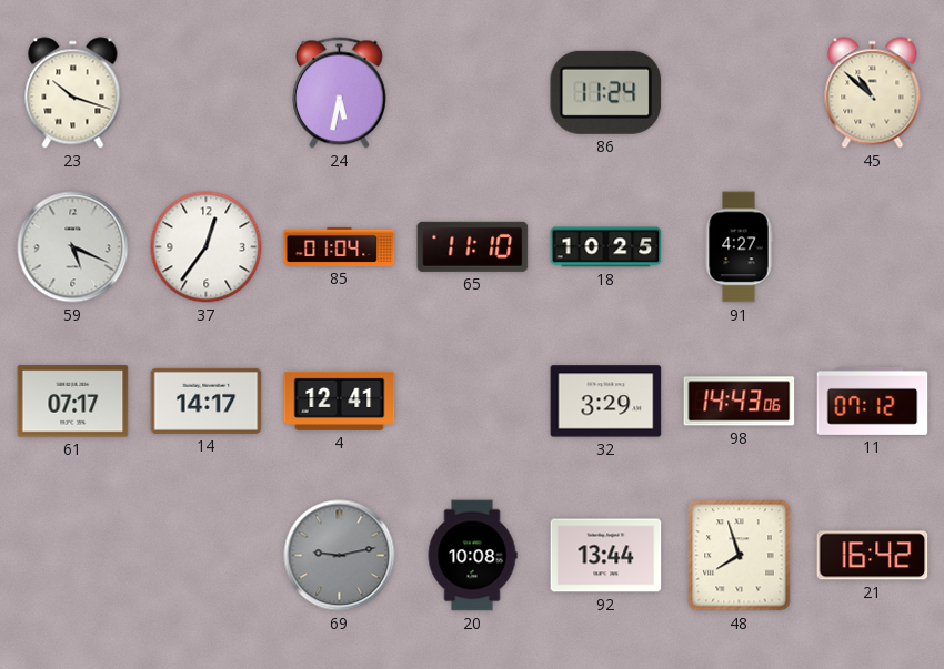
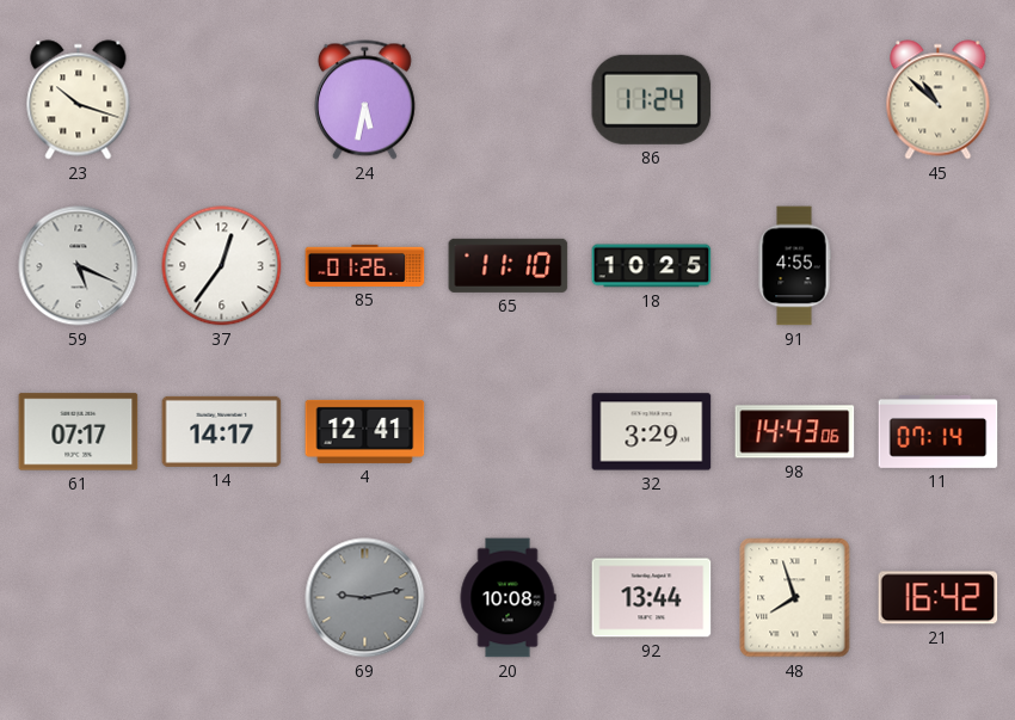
85: 01:04 -> 01:26 (365, 265)
91: 4:27 -> 4:55 (794, 266)
11: 07:12 -> 07:14 (939, 431)
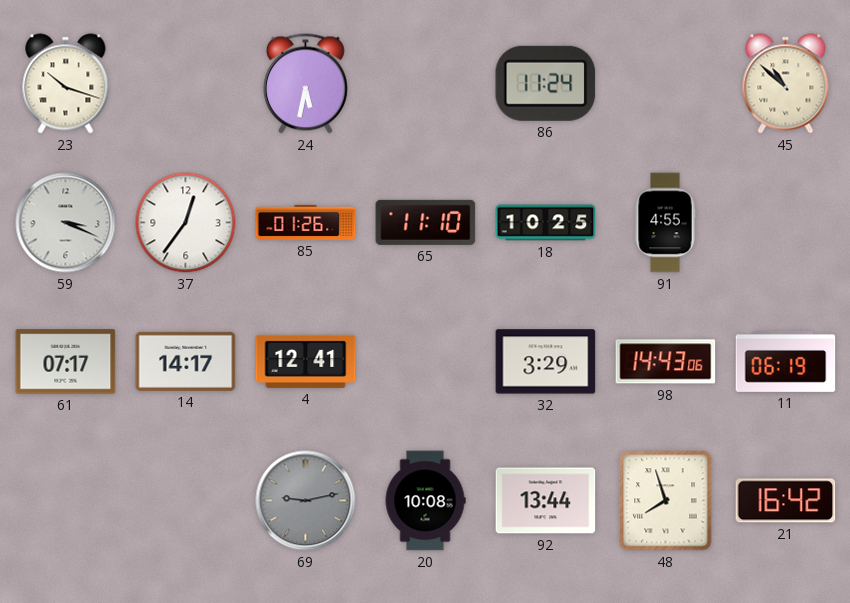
59: 5:19 -> 3:19 (66, 223)
11: 07:14 -> 06:19 (786, 361)
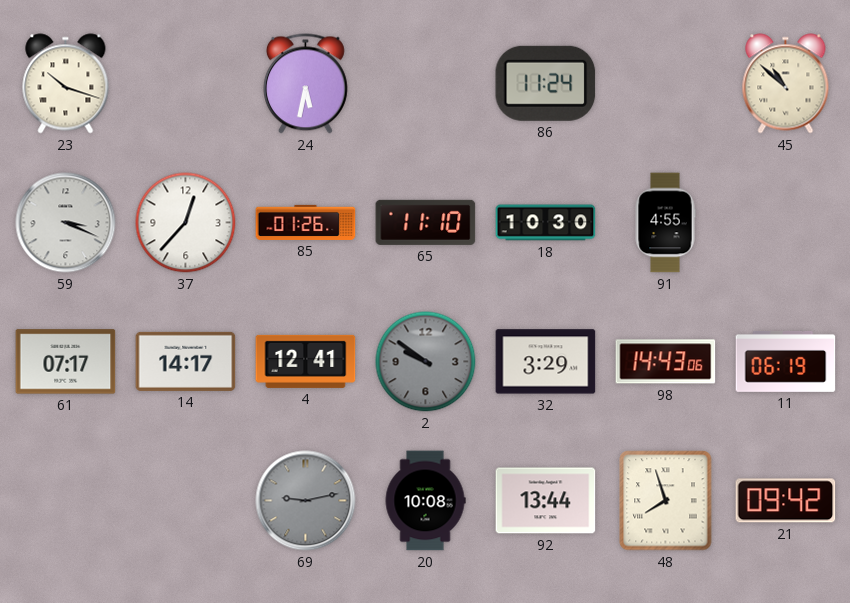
37: 12:36 -> 12:37 (186, 223)
18: 10:25 -> 10:30 (546, 223)
2: none -> 9:51 (426, 362)
21: 16:42 -> 09:42 (786, 501)
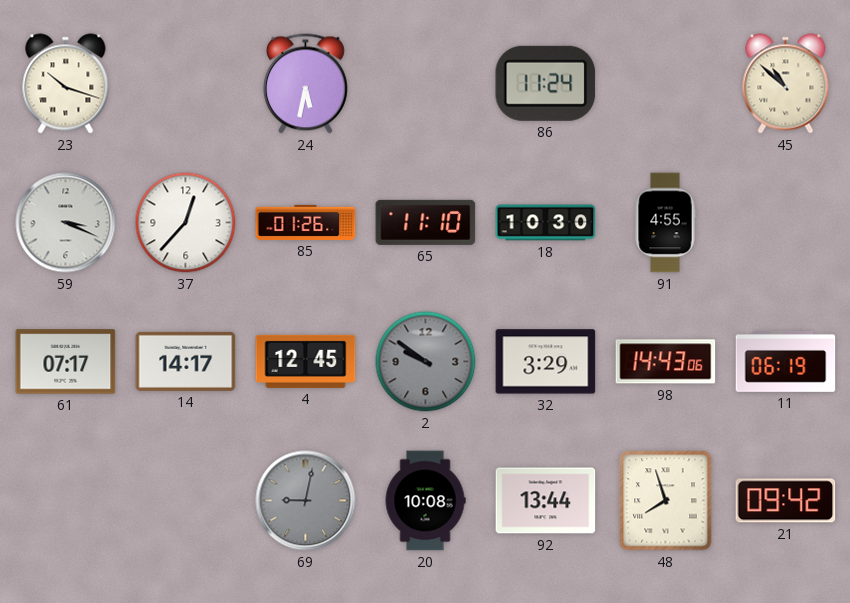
4: 12:41 -> 12:45 (306, 361)
69: 9:13 -> 9:02 (306, 501)
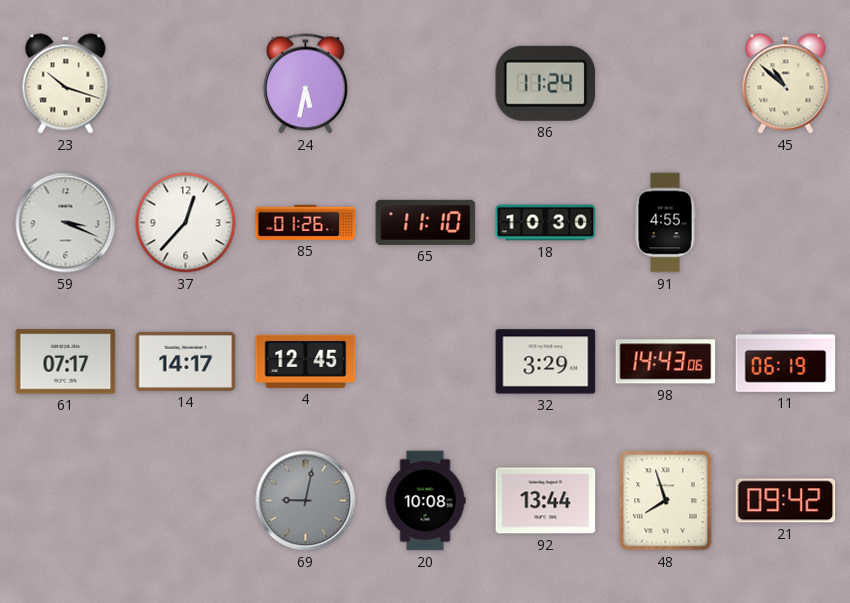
2: 9:51 -> none (426, 362)
